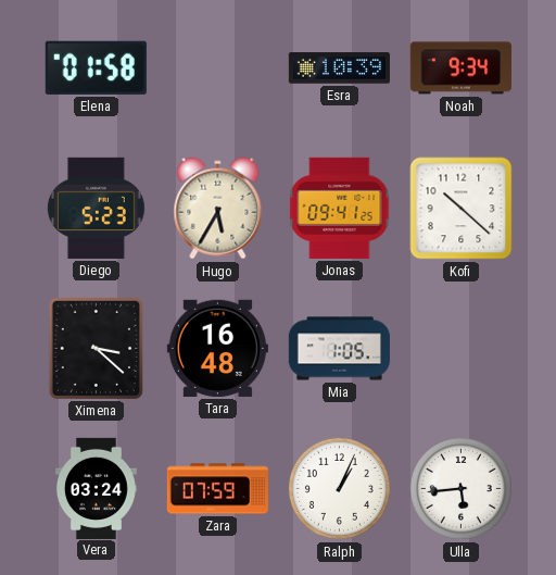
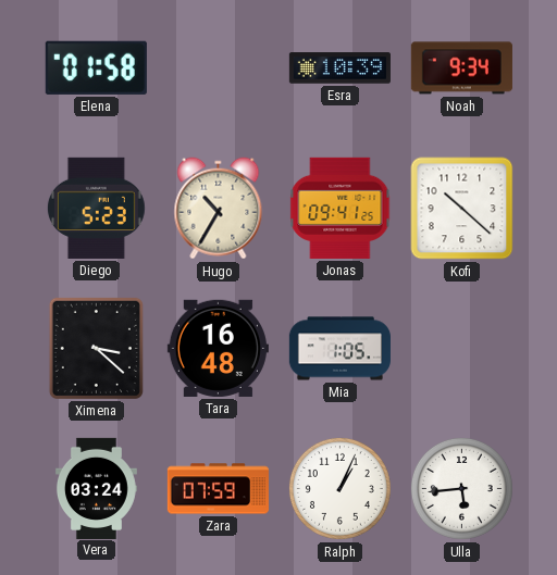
Hugo: 5:35 -> 10:35 (219, 209)
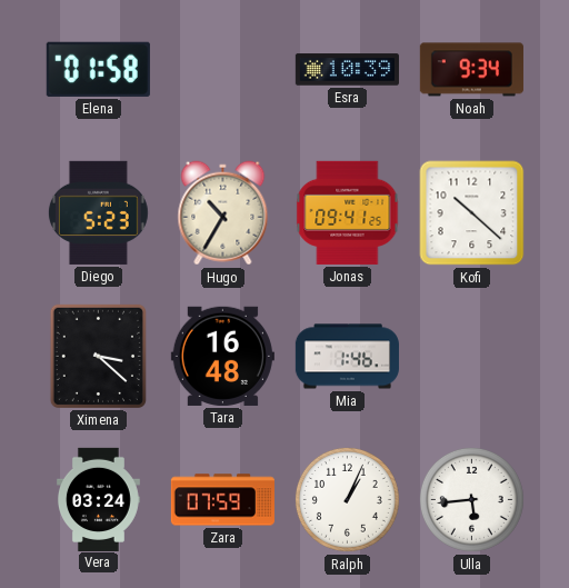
Mia: 1:05 -> 1:46 (347, 357)
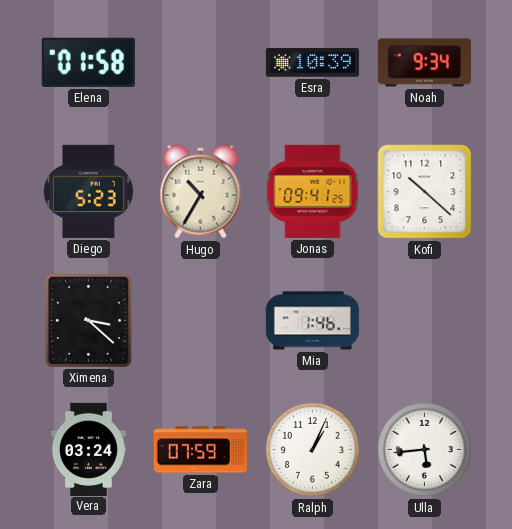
Tara: 16:48 -> none (222, 356)
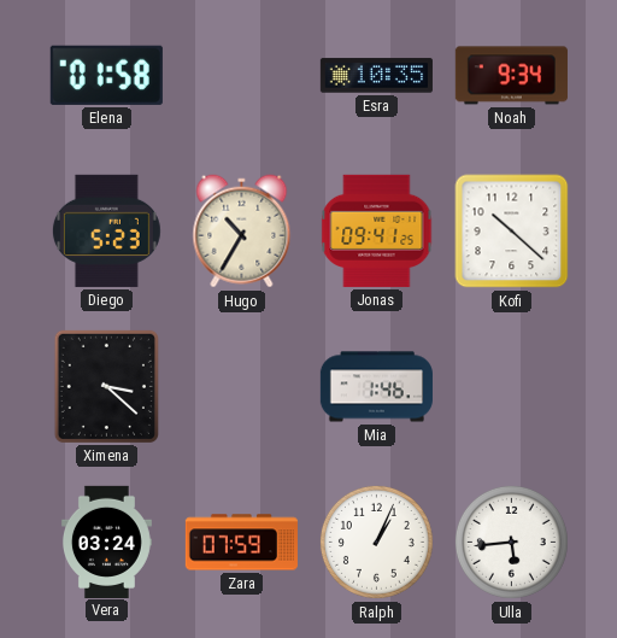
Esra: 10:39 -> 10:35 (376, 76)
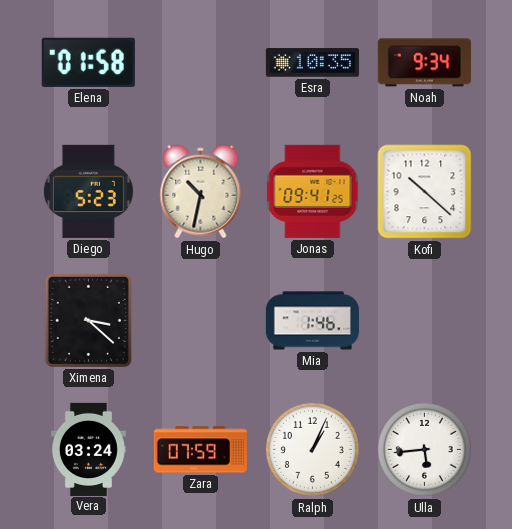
Hugo: 10:35 -> 10:32 (201, 192)
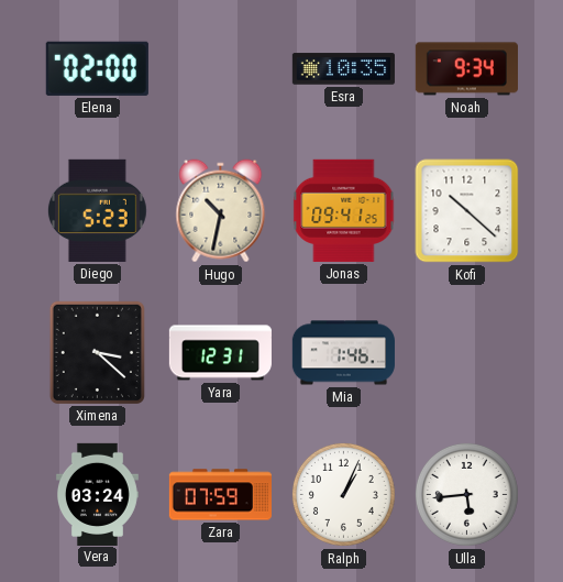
Elena: 01:58 -> 02:00 (97, 68)
Yara: none -> 12:31 (220, 353)
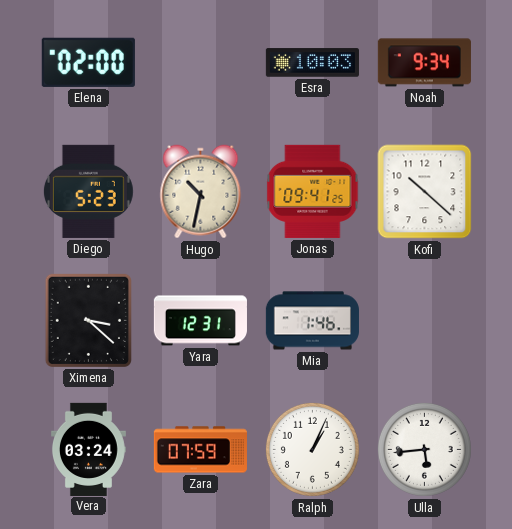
Esra: 10:35 -> 10:03 (312, 63)
